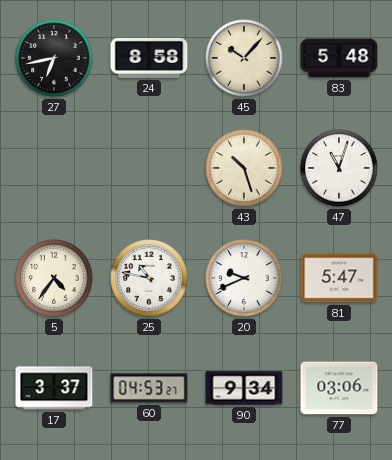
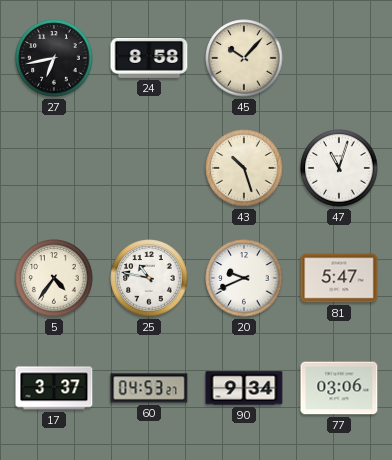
83: 5:48 -> none (339, 58)
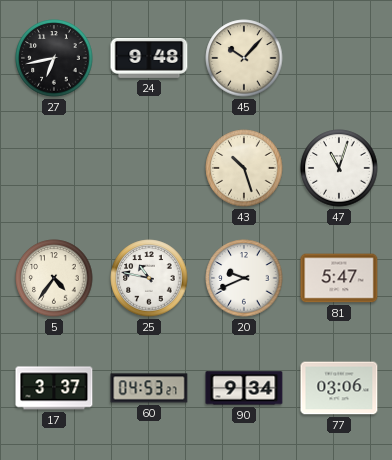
24: 8:58 -> 9:48 (149, 58)
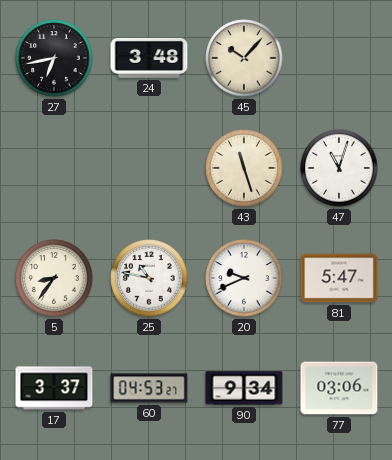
24: 9:48 -> 3:48 (149, 58)
43: 10:27 -> 11:27 (244, 168)
5: 4:36 -> 8:36 (54, 278)
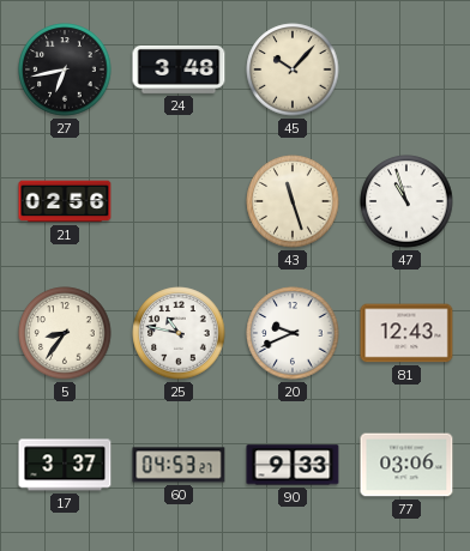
21: none -> 02:56 (65, 201)
47: 11:03 -> 10:57 (406, 201)
81: 5:47 -> 12:43 (406, 333)
90: 9:34 -> 9:33 (293, 465)
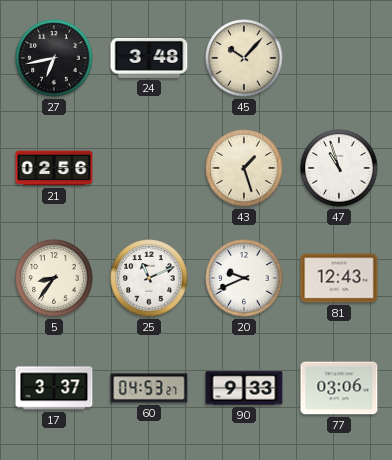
43: 11:27 -> 1:27 (244, 168)
25: 10:47 -> 11:11 (149, 278)
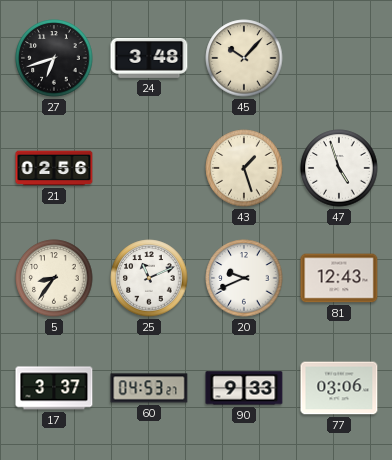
27: 6:43 -> 6:42 (54, 58)
47: 10:57 -> 4:57 (339, 168)
